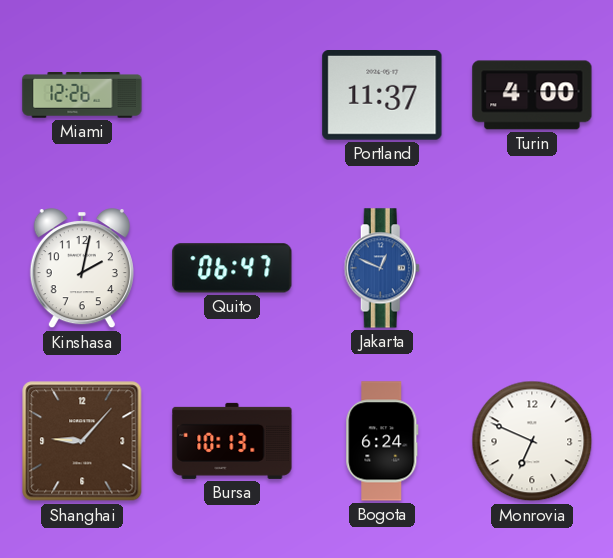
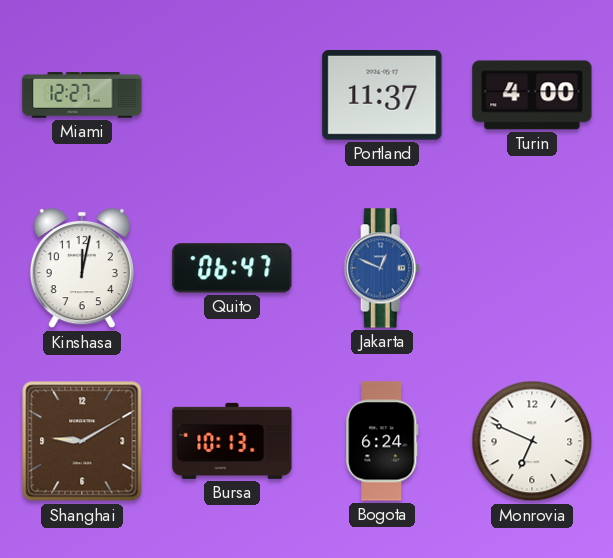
Miami: 12:26 -> 12:27 (82, 96)
Kinshasa: 2:02 -> 12:02 (82, 269)
Shanghai: 9:07 -> 9:10 (82, 441)
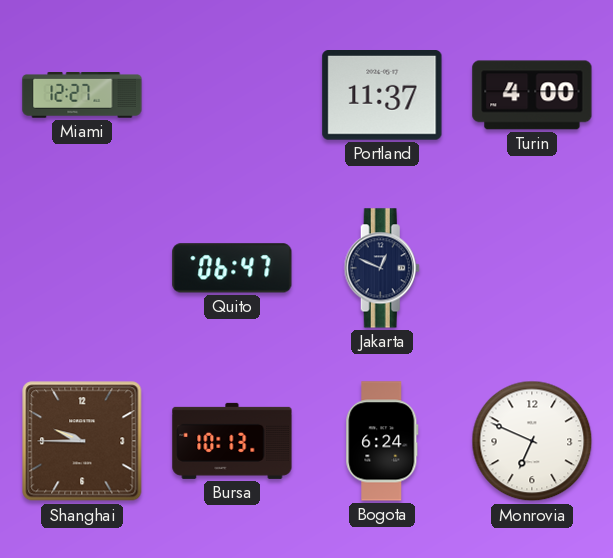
Kinshasa: 12:02 -> none (82, 269)
Jakarta dial: blue -> navy (382, 268)
Shanghai: 9:10 -> 9:45 (82, 441)
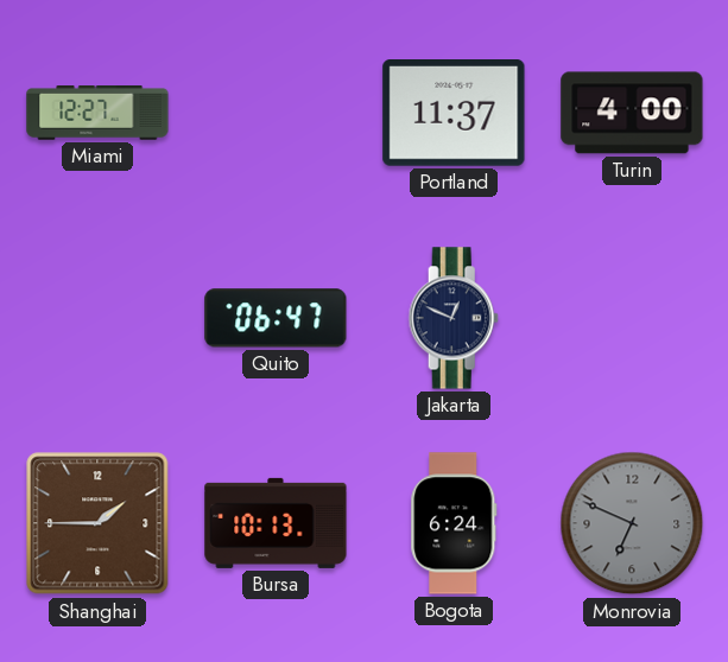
Shanghai: 9:45 -> 1:45 (97, 523)
Monrovia dial: white -> grey (632, 523)
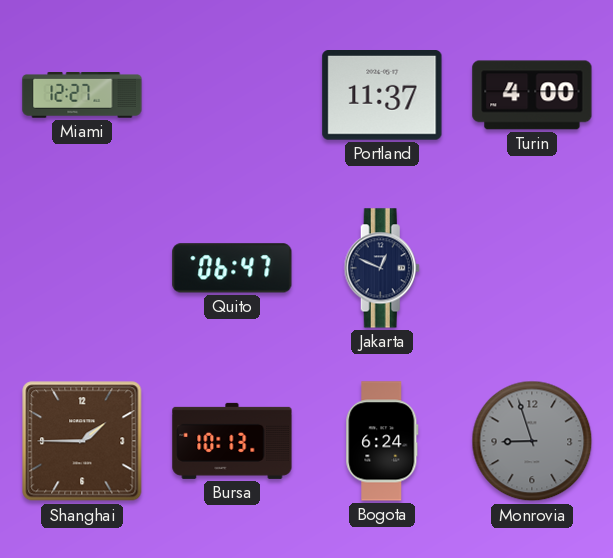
Monrovia: 6:49 -> 8:57 (532, 441)
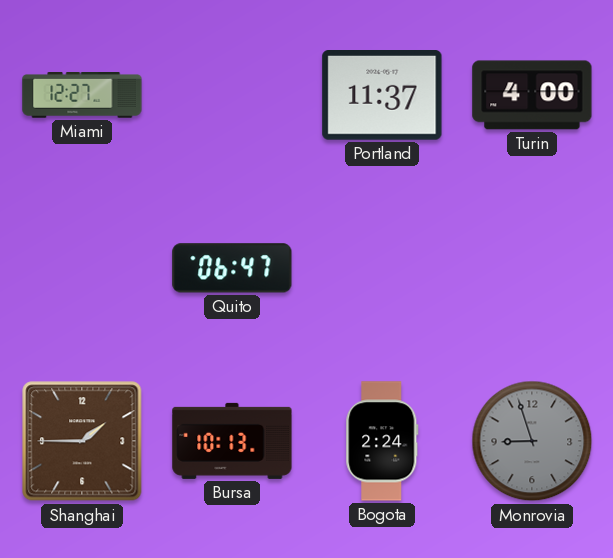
Jakarta: 12:49 -> none (382, 268)
Bogota: 6:24 -> 2:24 (382, 441)
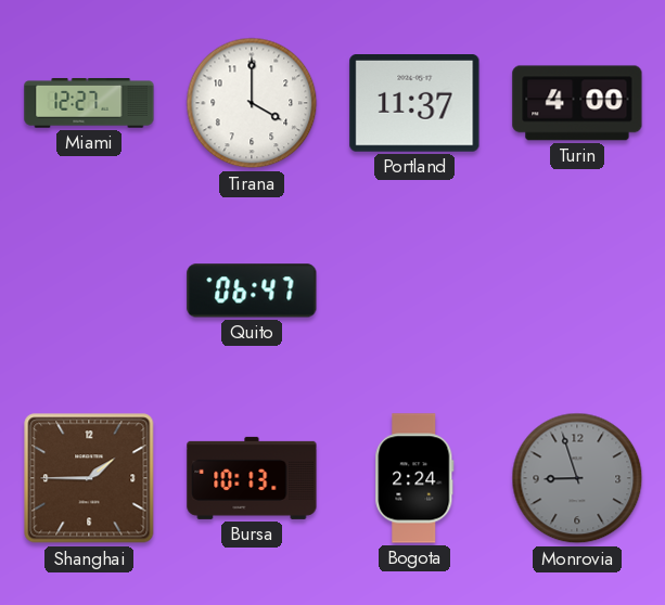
Tirana: none -> 4:00 (252, 103)
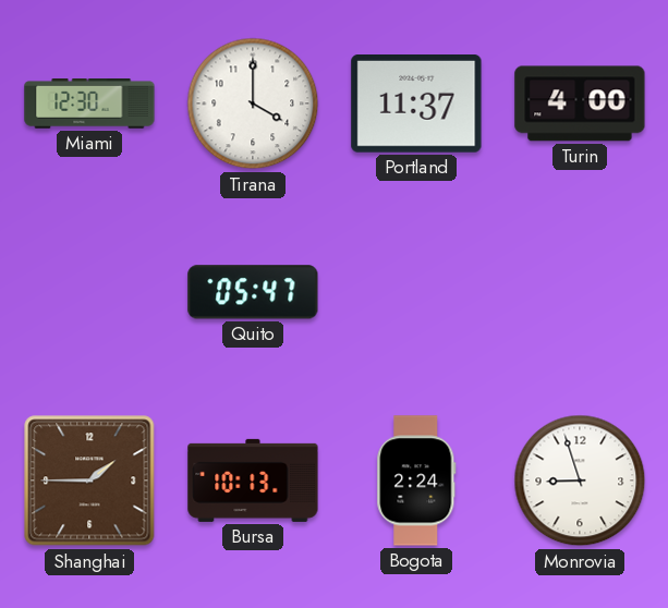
Miami: 12:27 -> 12:30 (89, 105)
Quito: 06:47 -> 05:47 (253, 292)
Monrovia dial: grey -> white (580, 481)
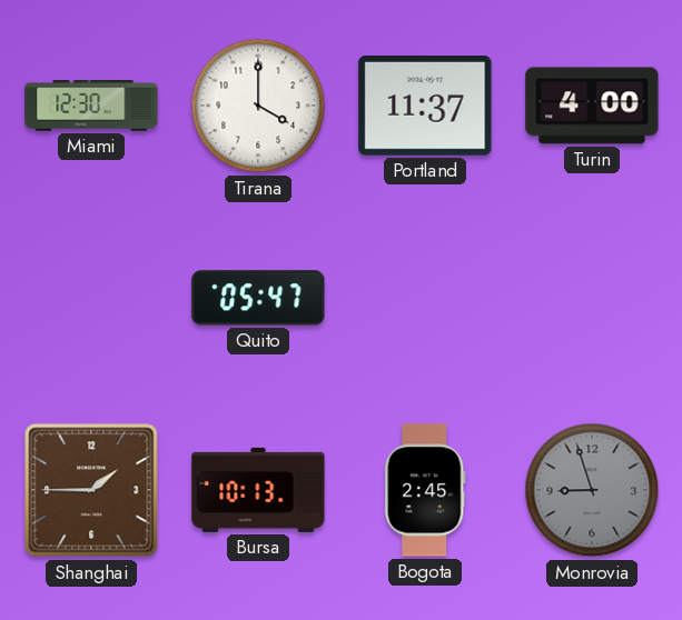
Bogota: 2:24 -> 2:45 (425, 490)
Monrovia dial: white -> grey (592, 490)
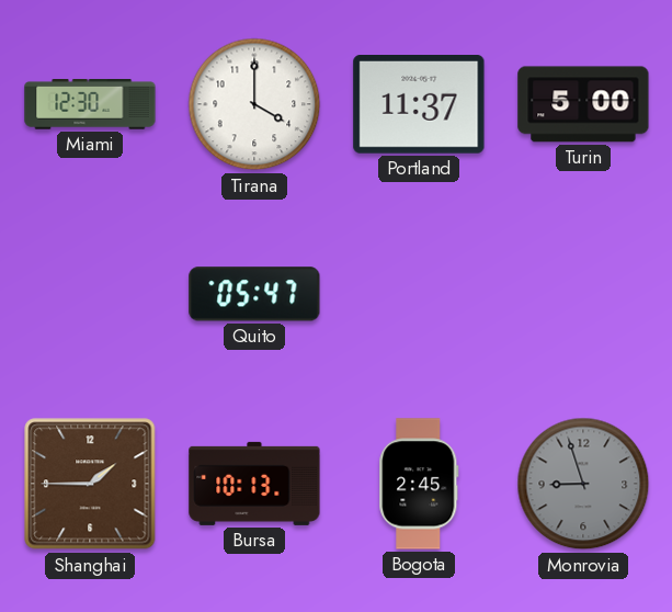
Turin: 4:00 -> 5:00 (583, 104)
